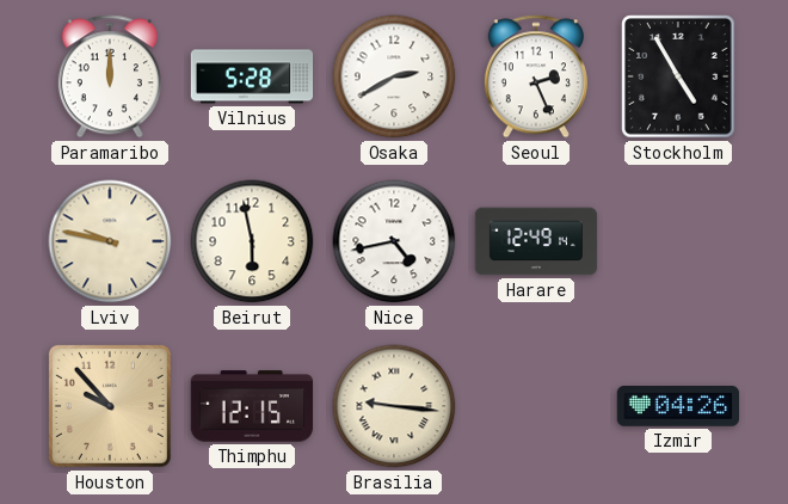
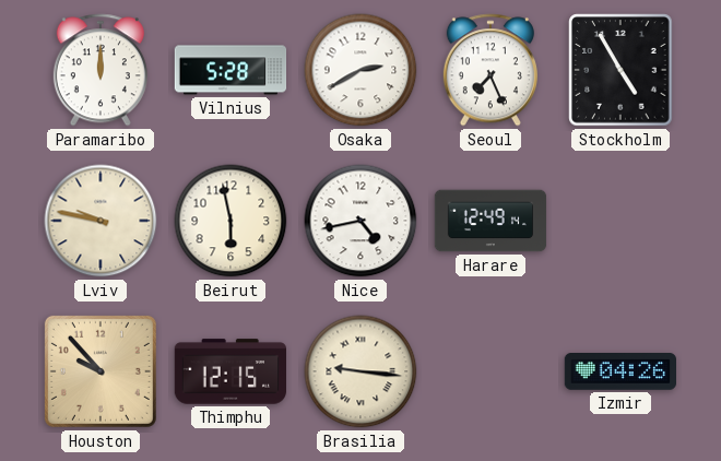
Seoul: 2:26 -> 7:26 (490, 70)
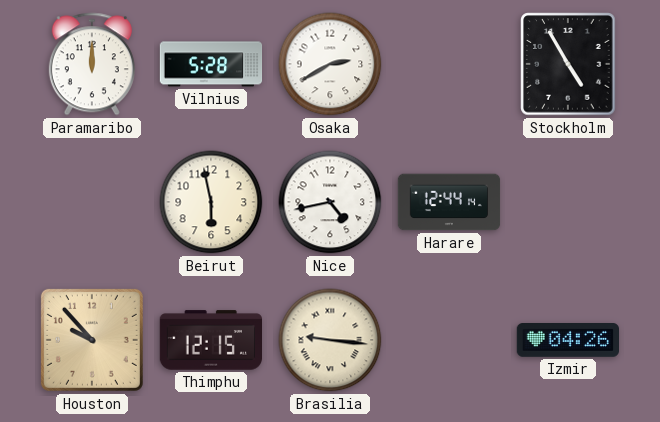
Seoul: 7:26 -> none (490, 70)
Lviv: 9:47 -> none (101, 221)
Harare: 12:49 -> 12:44 (449, 202)
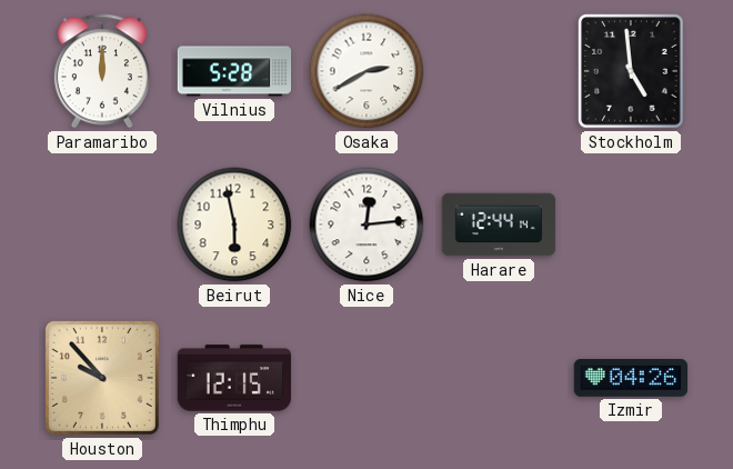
Stockholm: 4:55 -> 4:59 (631, 71)
Nice: 4:43 -> 12:14 (366, 224)
Brasilia: 9:16 -> none (330, 340)
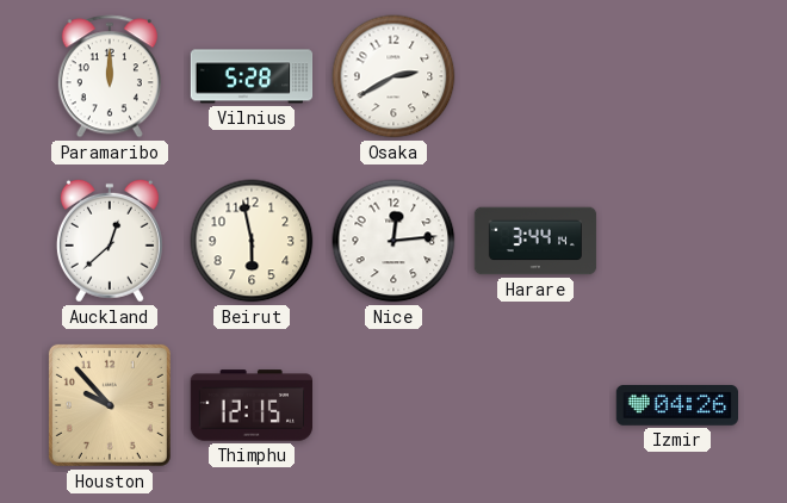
Stockholm: 4:59 -> none (631, 71)
Auckland: none -> 12:38 (110, 241)
Harare: 12:44 -> 3:44 (535, 241)
